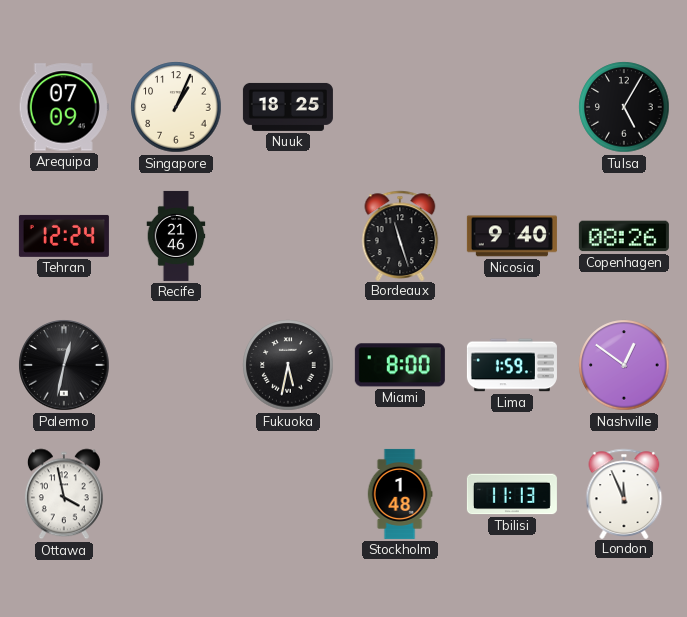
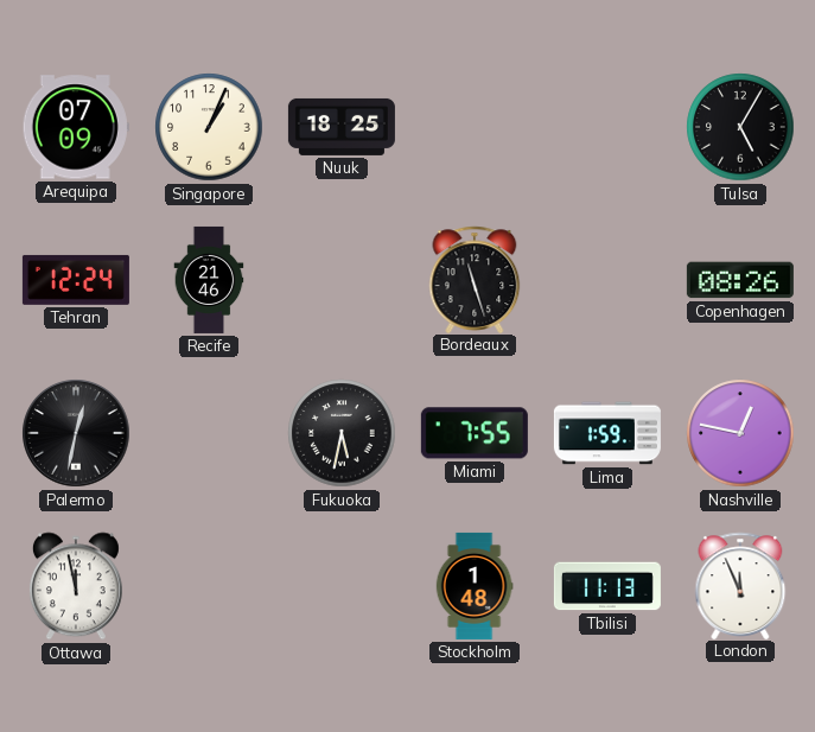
Nicosia: 9:40 -> none (512, 236)
Miami: 8:00 -> 7:55 (475, 433)
Nashville: 12:51 -> 12:47 (740, 433)
Ottawa: 3:58 -> 11:58 (76, 586)
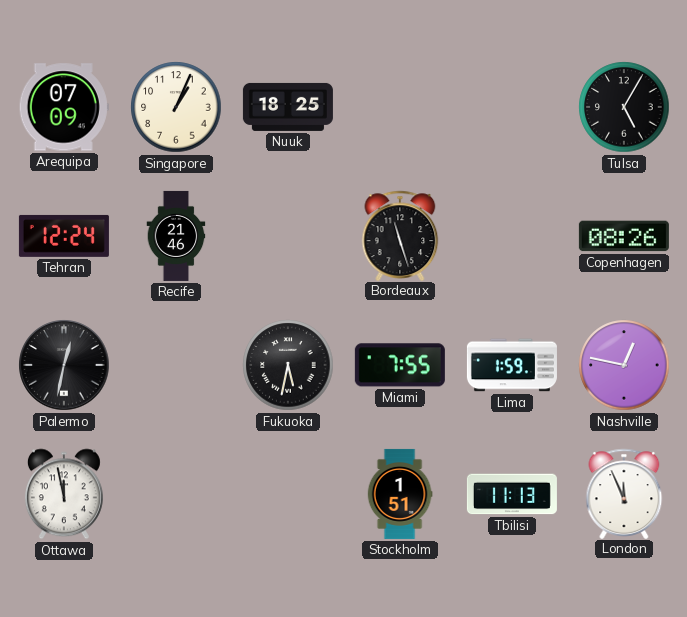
Stockholm: 1:48 -> 1:51 (400, 494)
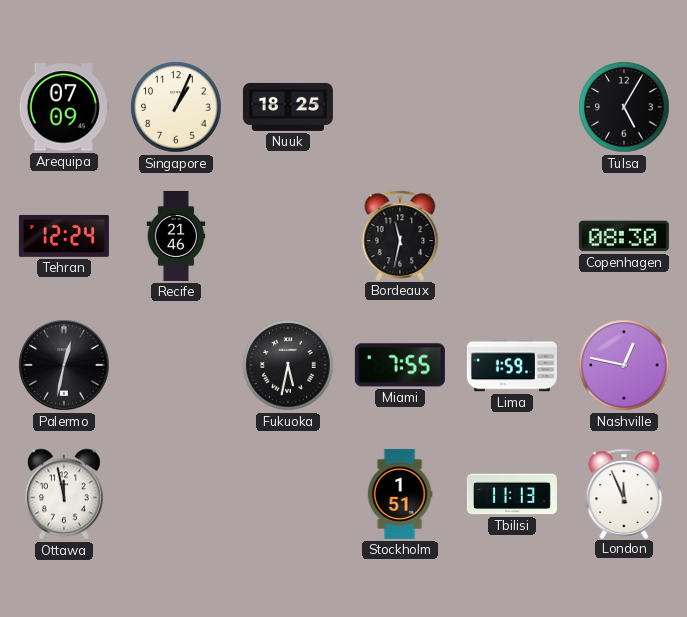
Bordeaux: 11:27 -> 11:32 (400, 235)
Copenhagen: 08:26 -> 08:30 (624, 236)
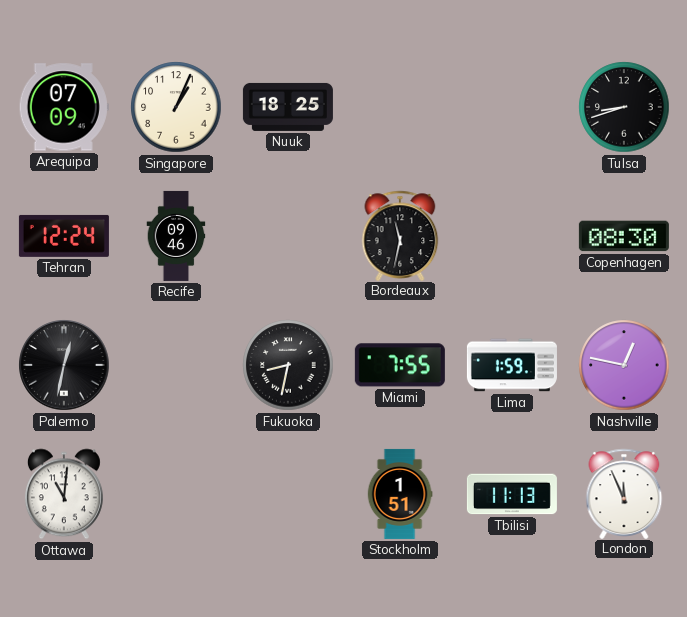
Tulsa: 5:05 -> 8:42 (624, 107)
Recife: 21:46 -> 09:46 (176, 236)
Fukuoka: 5:32 -> 8:32 (288, 365)
Ottawa: 11:58 -> 11:01 (64, 494)
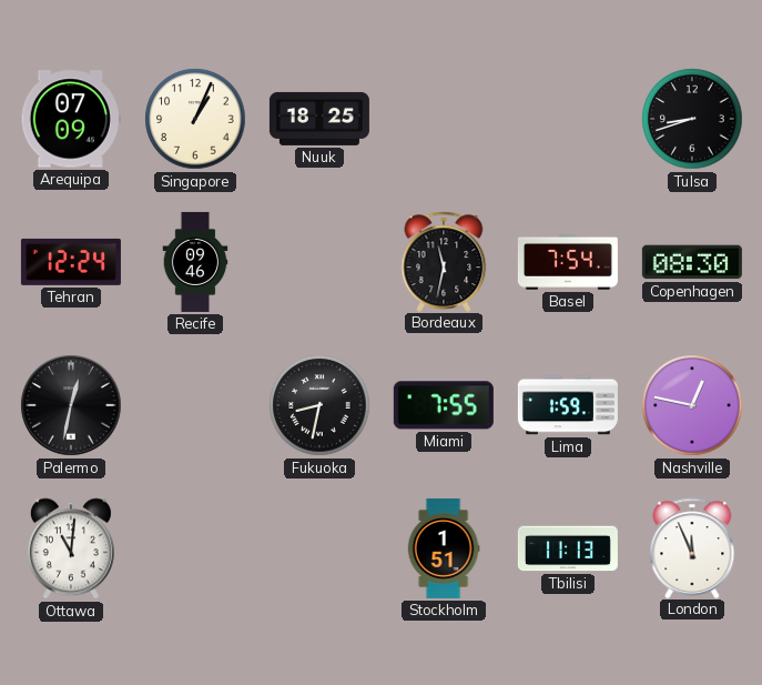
Basel: none -> 7:54 (568, 262)
